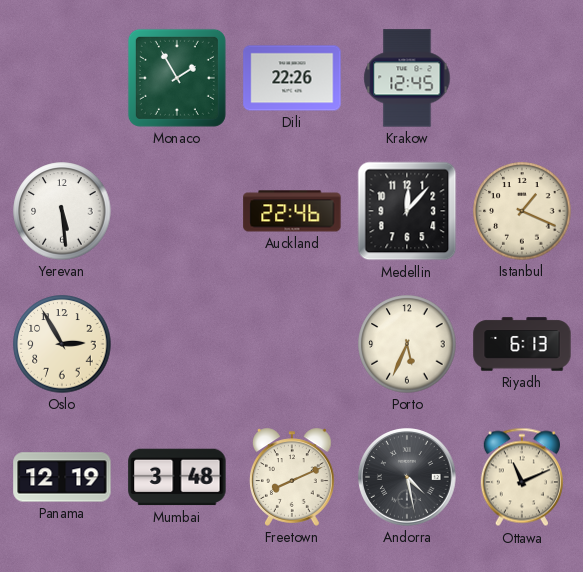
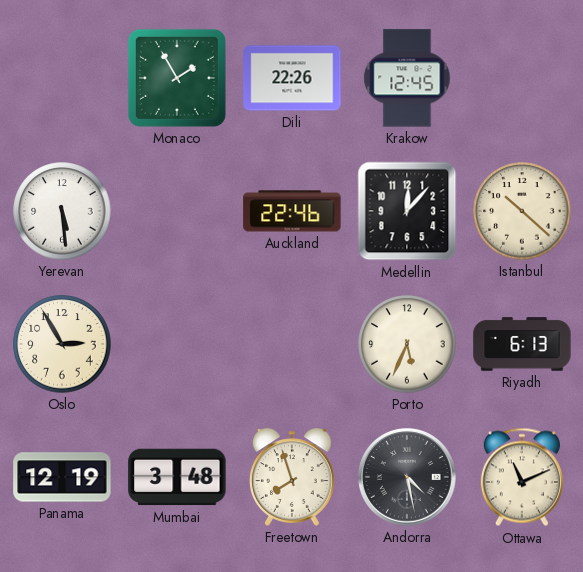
Istanbul: 1:19 -> 10:22 (522, 211)
Freetown: 8:11 -> 7:57 (293, 477)
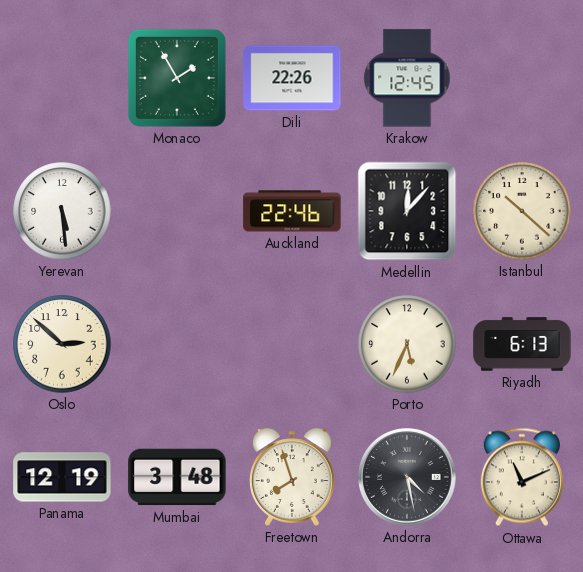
Oslo: 2:55 -> 2:52 (62, 344)
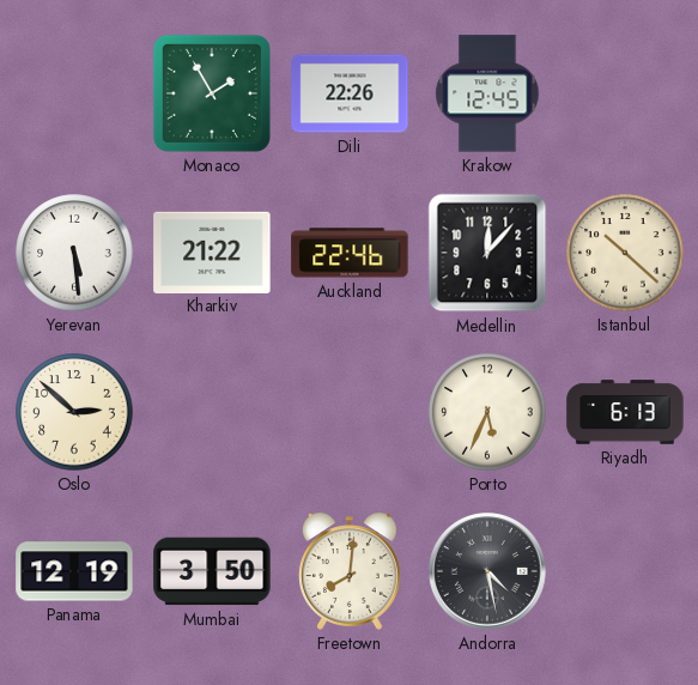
Kharkiv: none -> 21:22 (212, 251)
Mumbai: 3:48 -> 3:50 (212, 571)
Freetown: 7:57 -> 8:01 (351, 571)
Ottawa: 11:11 -> none (522, 477)
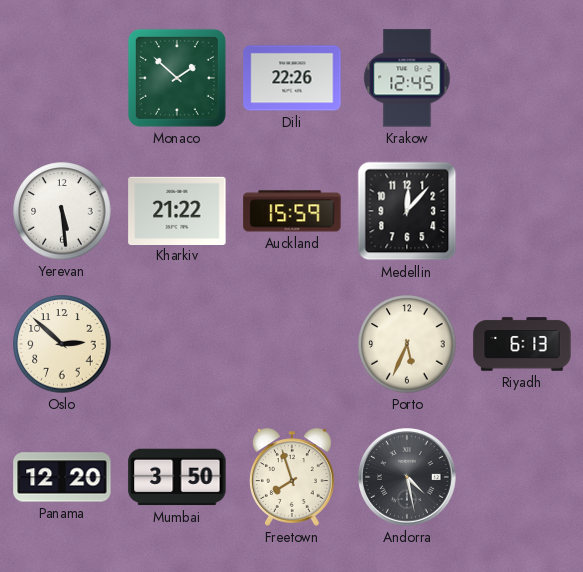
Monaco: 1:55 -> 1:52 (177, 78)
Auckland: 22:46 -> 15:59 (292, 211)
Istanbul: 10:22 -> none (625, 253)
Panama: 12:19 -> 12:20 (62, 477)
Freetown: 8:01 -> 7:57 (293, 477)
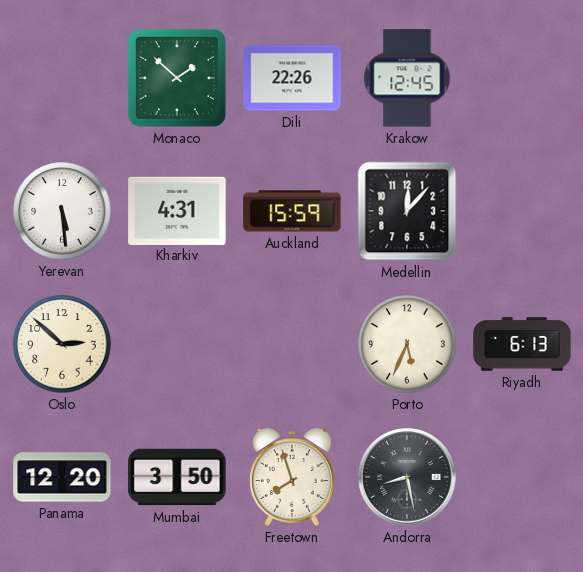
Kharkiv: 21:22 -> 4:31 (177, 210)
Andorra: 4:28 -> 8:28 (408, 478)
